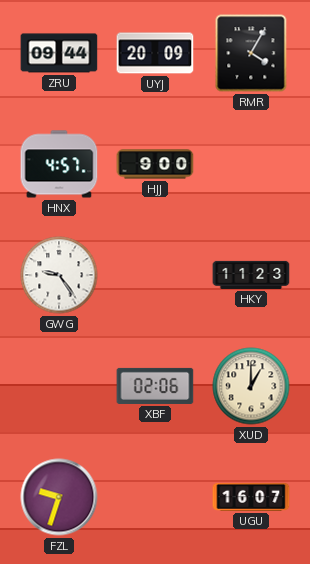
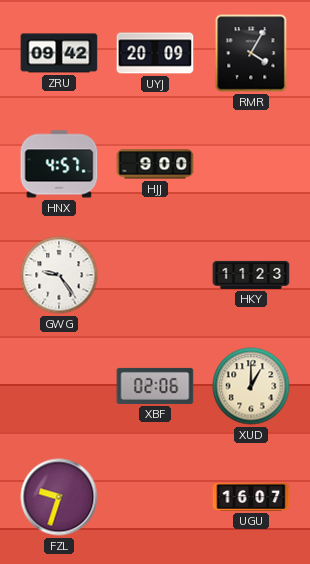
ZRU: 09:44 -> 09:42 (59, 53)
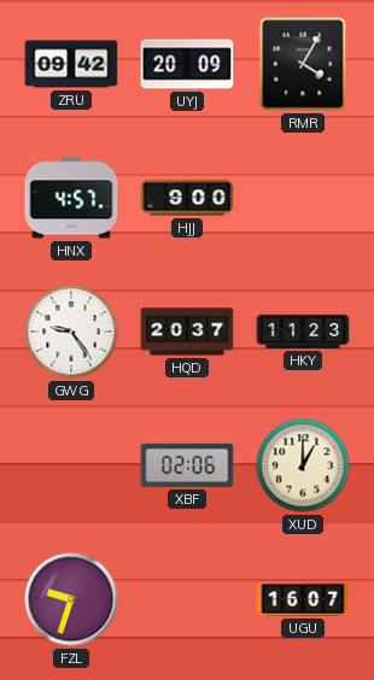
HQD: none -> 20:37 (187, 332)
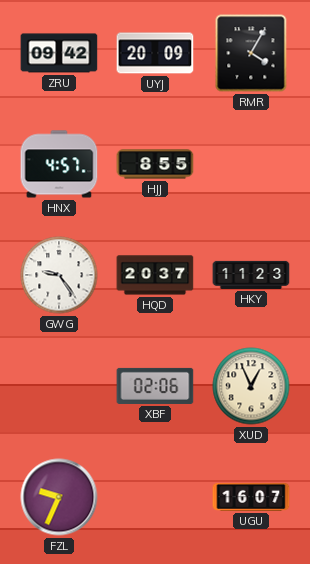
HJJ: 9:00 -> 8:55 (155, 164)
XUD: 1:00 -> 12:56 (251, 386)
FZL: 9:33 -> 9:34 (59, 497)
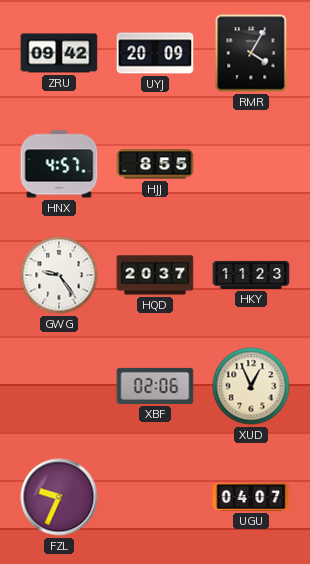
UGU: 16:07 -> 04:07 (251, 497)
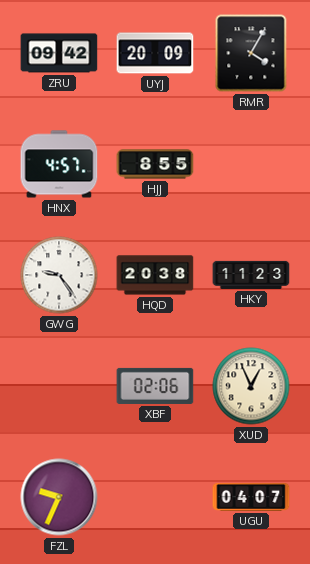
HQD: 20:37 -> 20:38 (155, 275)
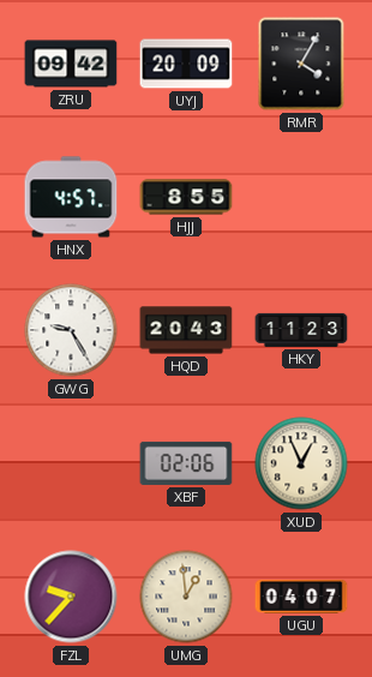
GWG: 9:24 -> 9:25 (71, 330)
HQD: 20:38 -> 20:43 (186, 330)
FZL: 9:34 -> 9:37 (71, 597)
UMG: none -> 12:59 (186, 597)
